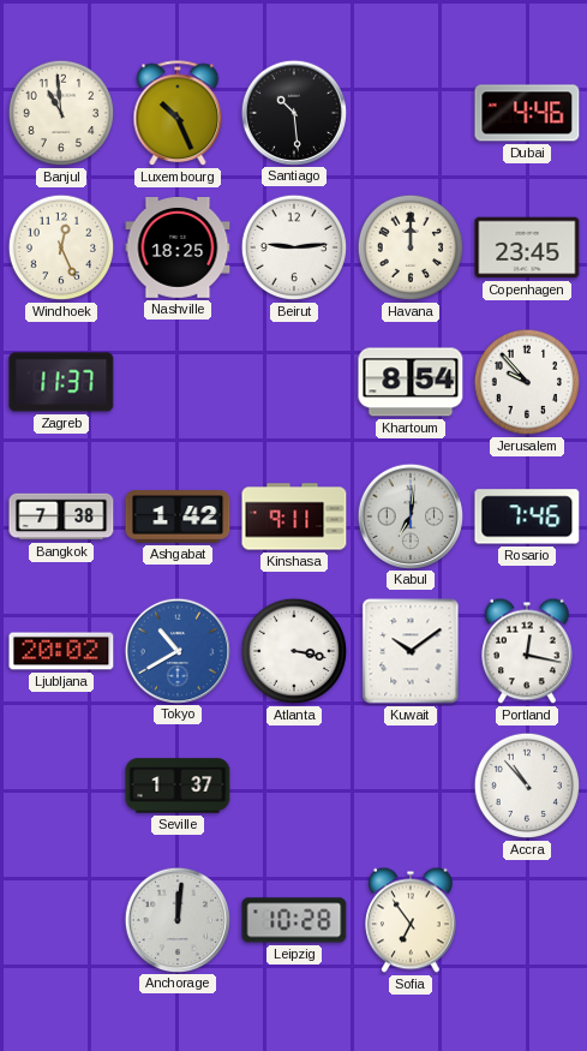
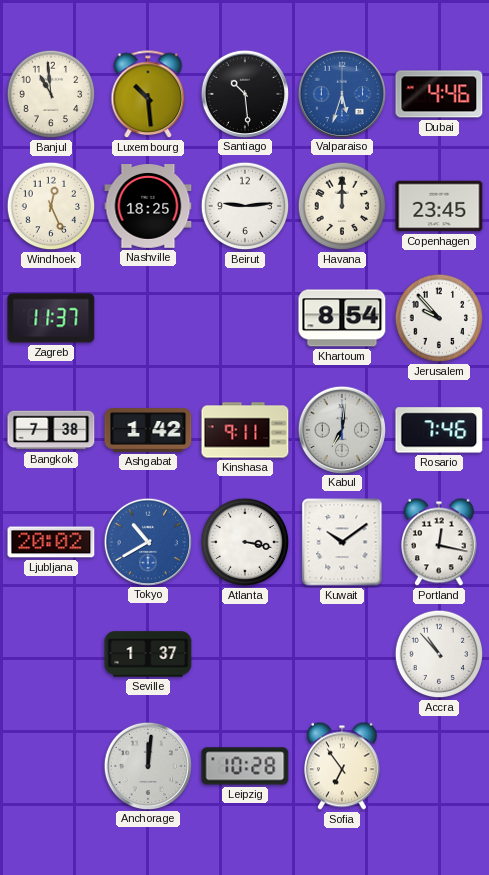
Luxembourg: 10:26 -> 10:29 (148, 95)
Valparaiso: none -> 5:33 (341, 93)
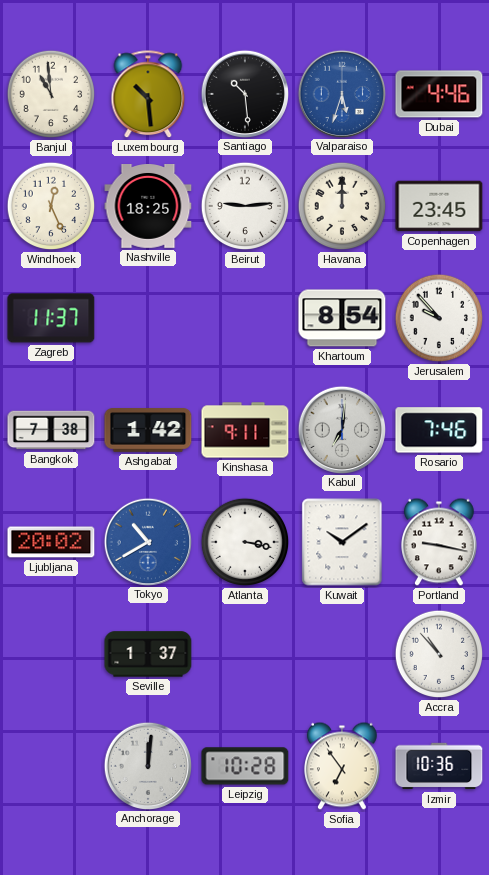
Portland: 12:17 -> 9:17 (440, 542)
Izmir: none -> 10:36 (439, 766)
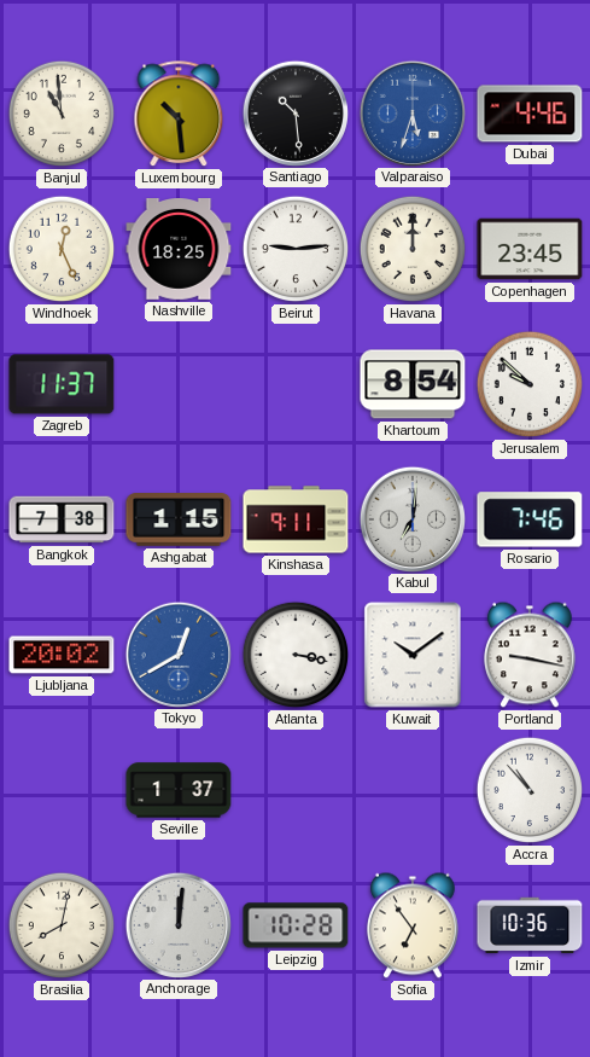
Jerusalem: 9:53 -> 9:52 (530, 384)
Ashgabat: 1:42 -> 1:15 (179, 519)
Tokyo: 10:40 -> 12:40 (177, 654)
Brasilia: none -> 8:02 (62, 925)
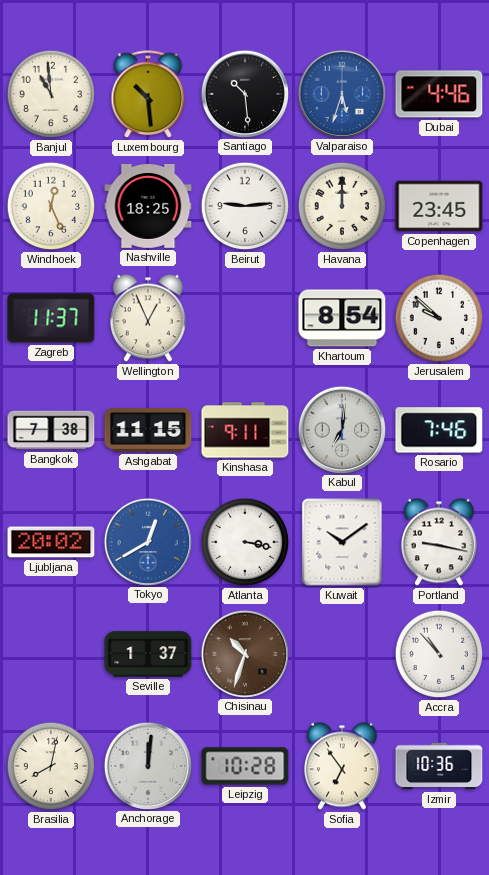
Wellington: none -> 12:56 (149, 318)
Ashgabat: 1:15 -> 11:15 (148, 430)
Chisinau: none -> 10:33 (244, 653)
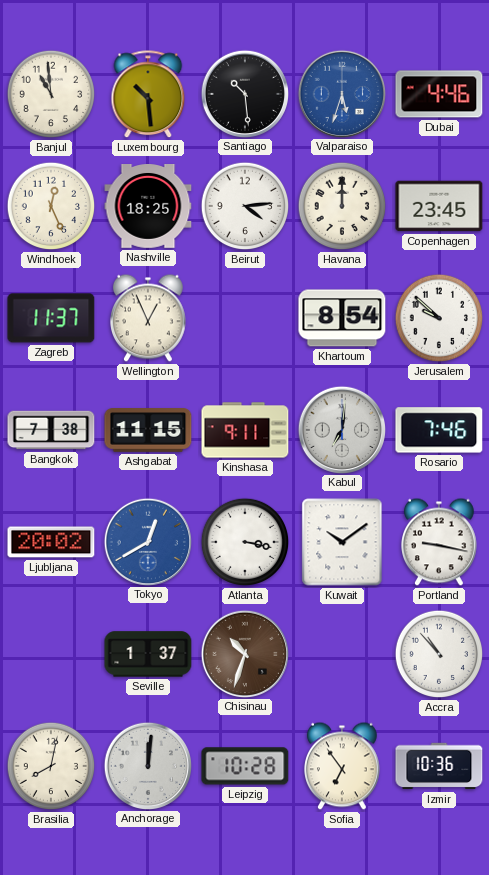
Beirut: 9:14 -> 4:14 (245, 206)
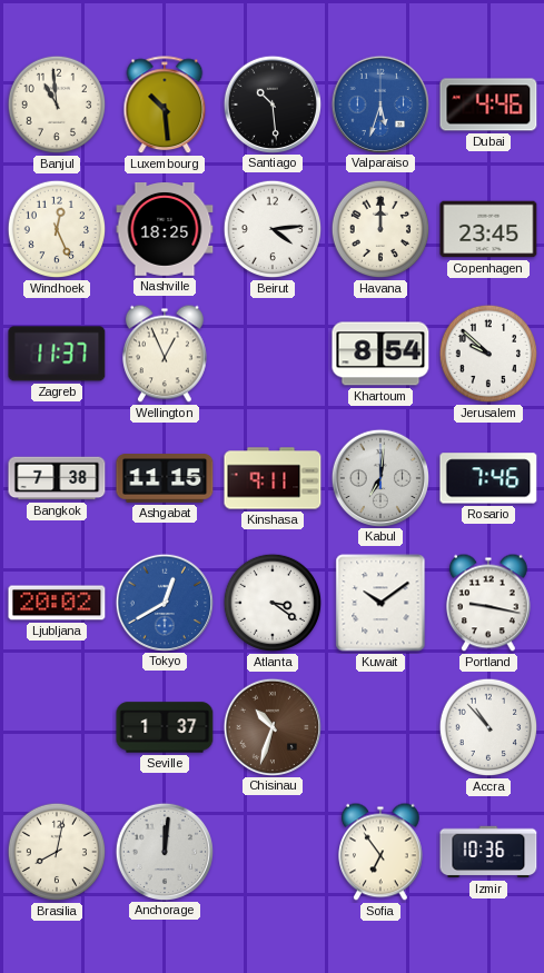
Atlanta: 3:17 -> 3:21 (273, 603)
Leipzig: 10:28 -> none (245, 766)
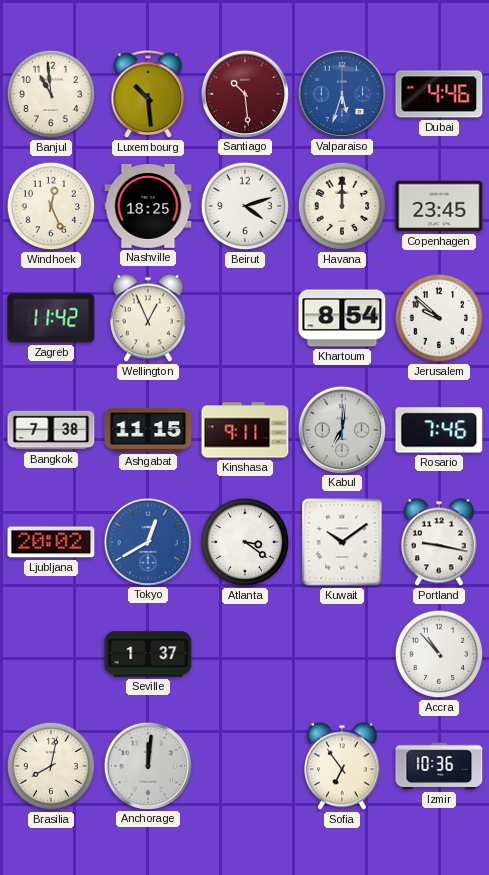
Santiago dial: black -> burgundy (244, 93)
Beirut: 4:14 -> 4:12 (245, 206)
Zagreb: 11:37 -> 11:42 (51, 318)
Chisinau: 10:33 -> none (271, 726)
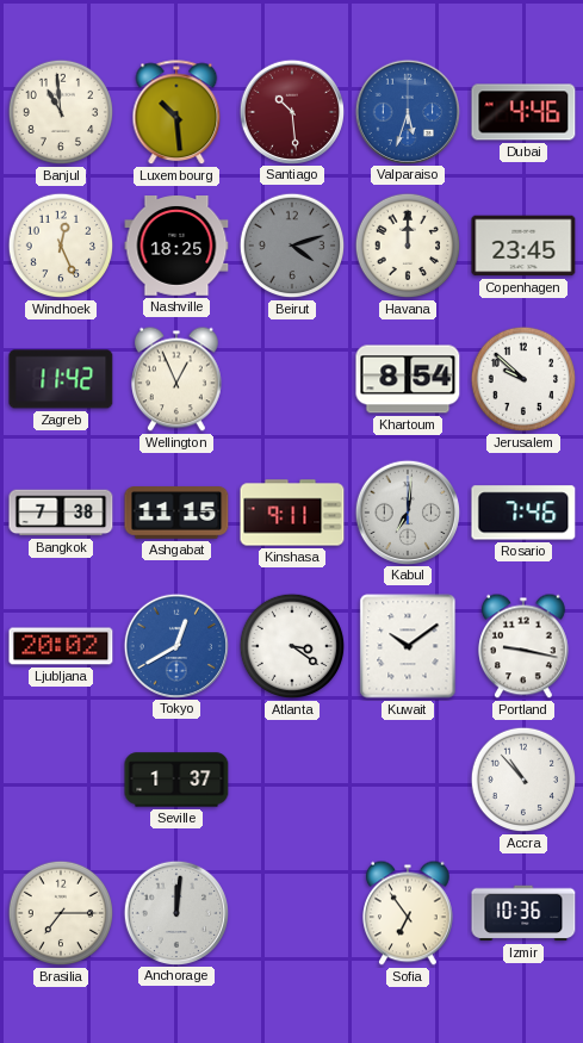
Beirut dial: white -> grey (292, 246)
Brasilia: 8:02 -> 7:15 (61, 913)
